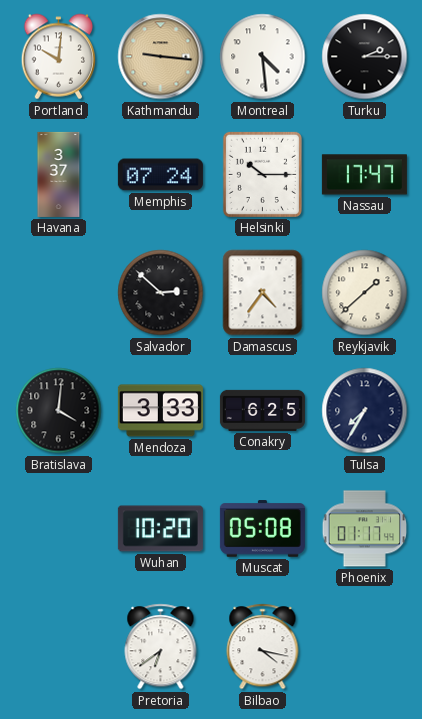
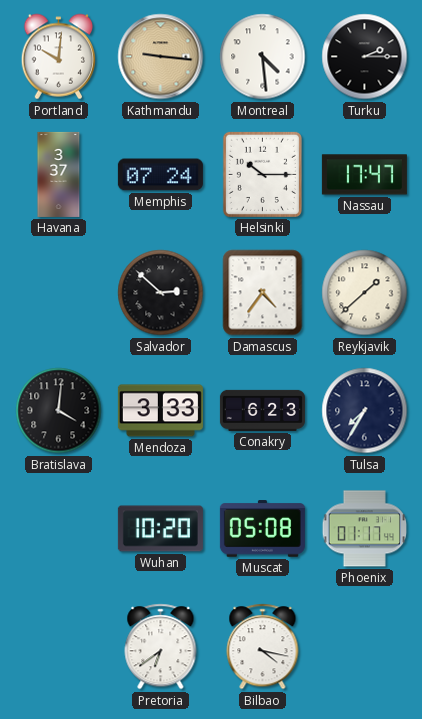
Conakry: 6:25 -> 6:23 (262, 410)
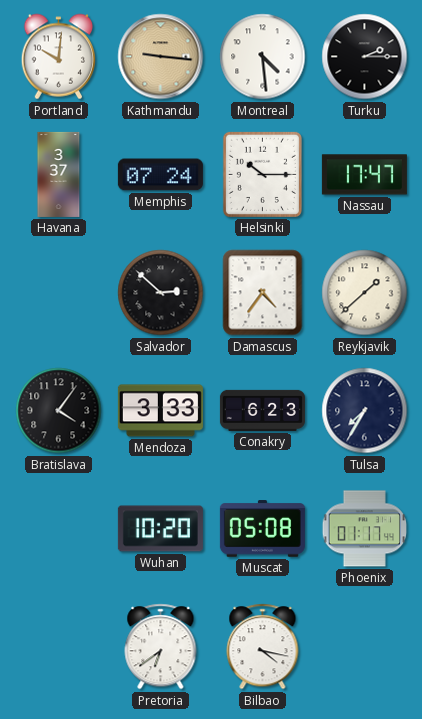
Bratislava: 4:01 -> 4:06 (59, 411)
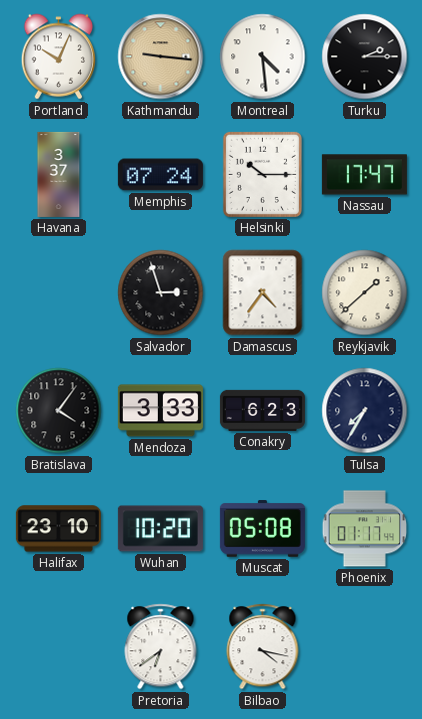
Portland: 10:01 -> 10:04 (58, 57)
Salvador: 2:52 -> 2:57 (161, 293)
Halifax: none -> 23:10 (58, 529)
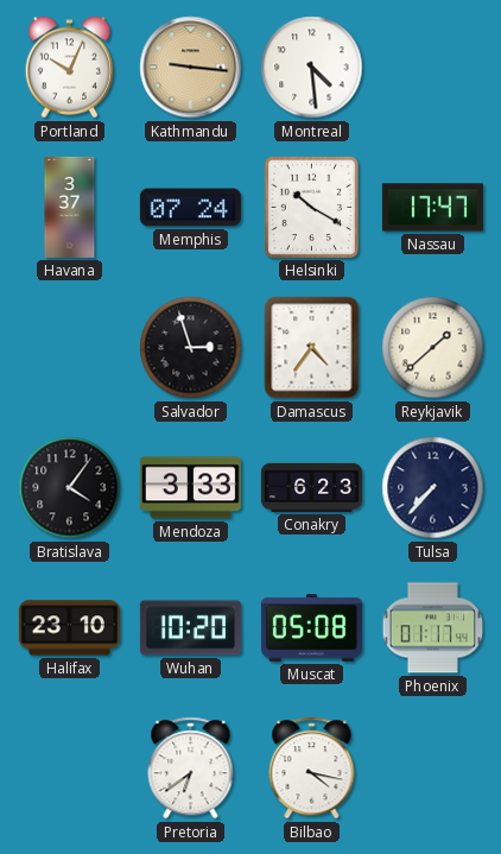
Turku: 2:15 -> none (365, 57)
Helsinki: 10:15 -> 10:20 (311, 207)
Tulsa: 7:35 -> 7:37 (433, 488)
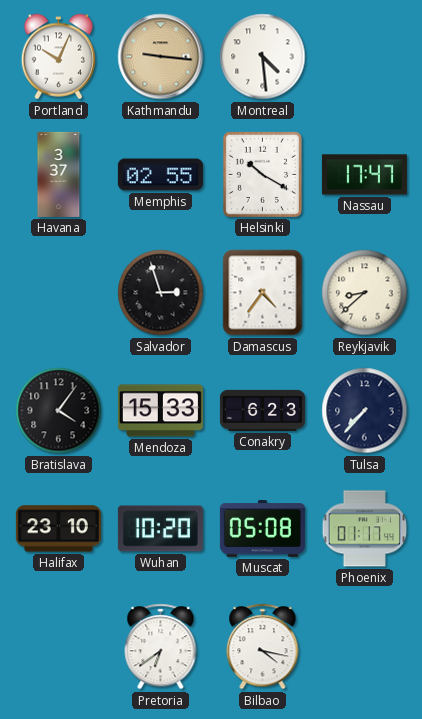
Memphis: 07:24 -> 02:55 (160, 175)
Reykjavik: 1:38 -> 8:38 (365, 293)
Mendoza: 3:33 -> 15:33 (160, 411)
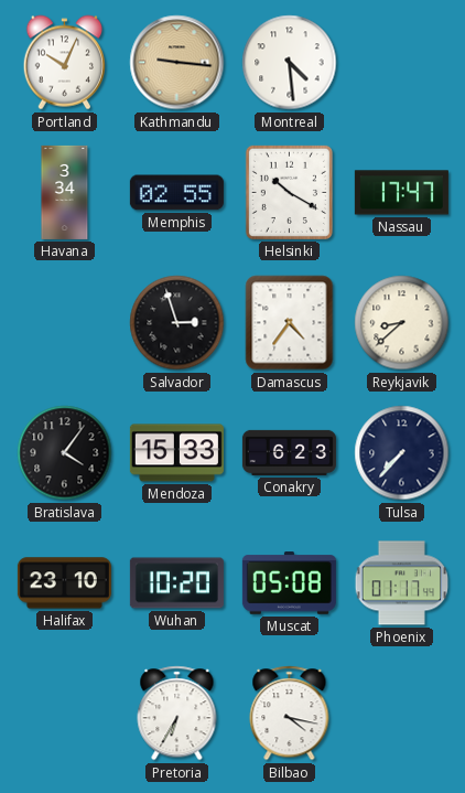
Havana: 3:37 -> 3:34 (65, 192)
Pretoria: 6:39 -> 6:35 (177, 714)
